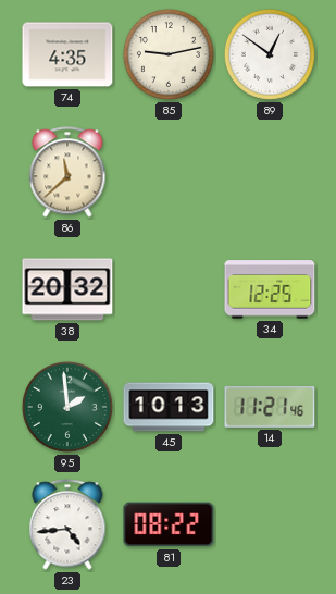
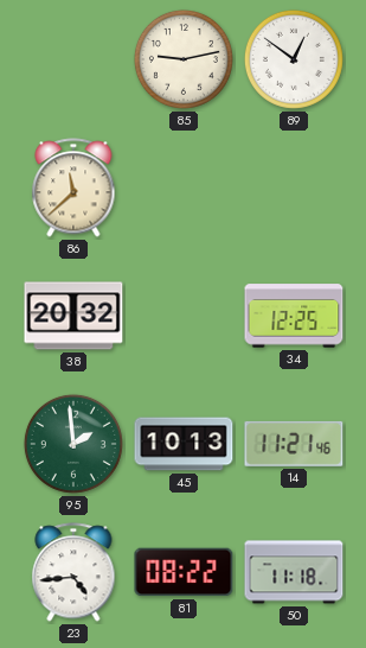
74: 4:35 -> none (67, 54)
50: none -> 11:18 (294, 572)
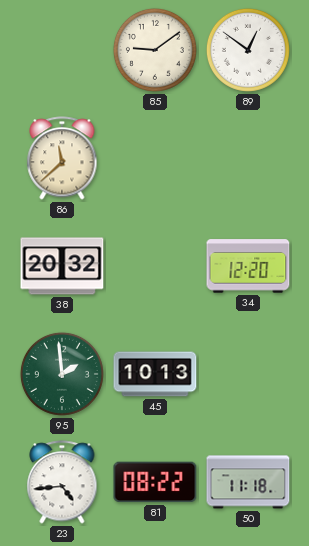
85: 9:13 -> 9:09 (155, 50)
34: 12:25 -> 12:20 (248, 266)
14: 11:21 -> none (294, 444)
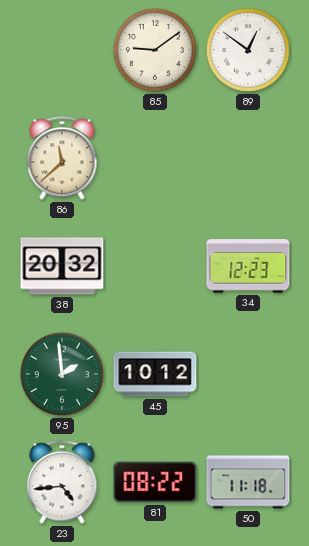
34: 12:20 -> 12:23 (248, 266)
45: 10:13 -> 10:12 (155, 374)
